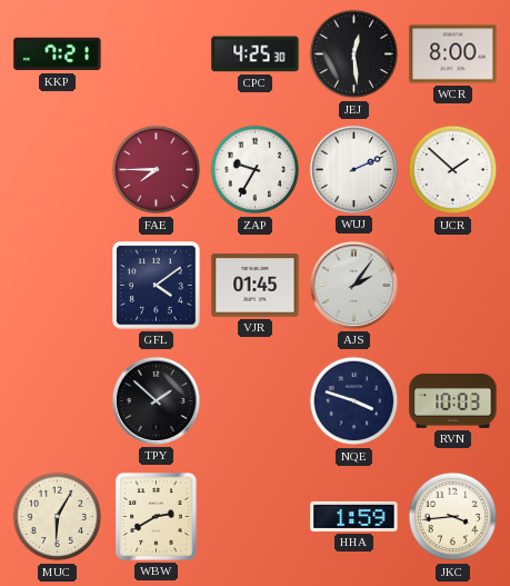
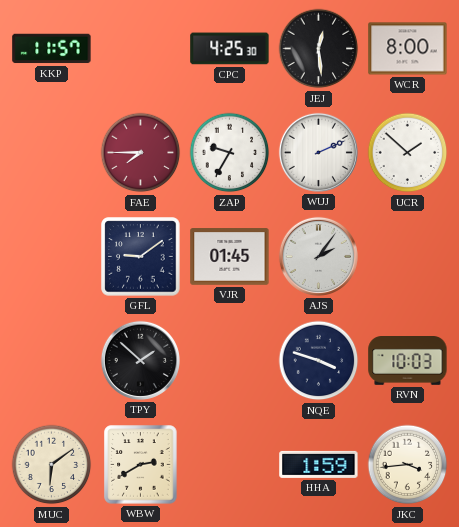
KKP: 7:21 -> 11:57 (52, 49)
GFL: 4:09 -> 9:09 (141, 257)
MUC: 6:05 -> 6:09 (52, 465)
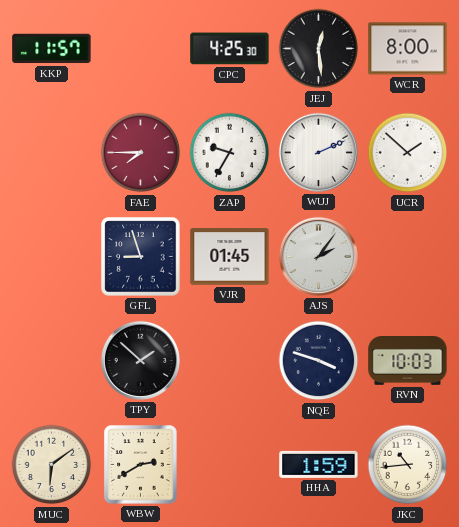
GFL: 9:09 -> 8:57 (141, 257)
JKC: 3:44 -> 10:44 (408, 465)
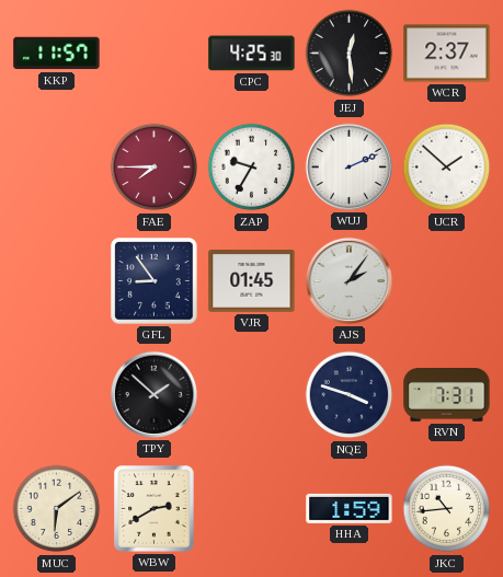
WCR: 8:00 -> 2:37 (447, 54)
GFL: 8:57 -> 8:54 (155, 281)
RVN: 10:03 -> 7:31 (447, 395)
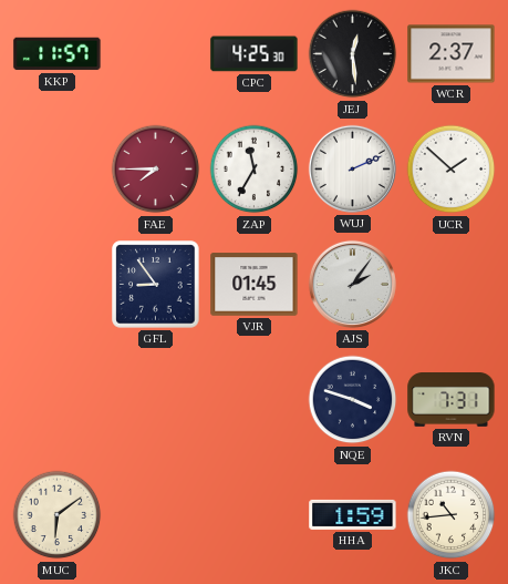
ZAP: 9:35 -> 11:35 (255, 170)
TPY: 1:52 -> none (153, 394)
WBW: 2:40 -> none (155, 509)
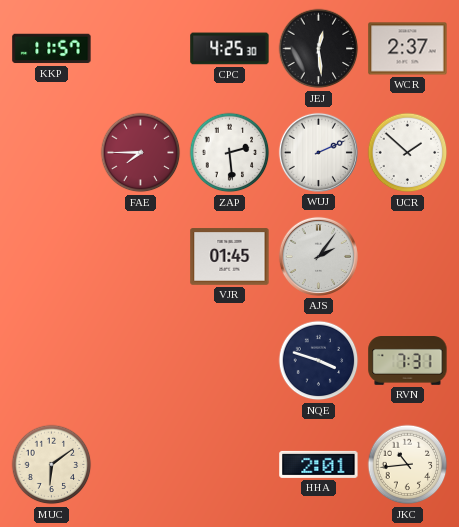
ZAP: 11:35 -> 2:29 (230, 153)
GFL: 8:54 -> none (156, 285)
HHA: 1:59 -> 2:01 (319, 464)
